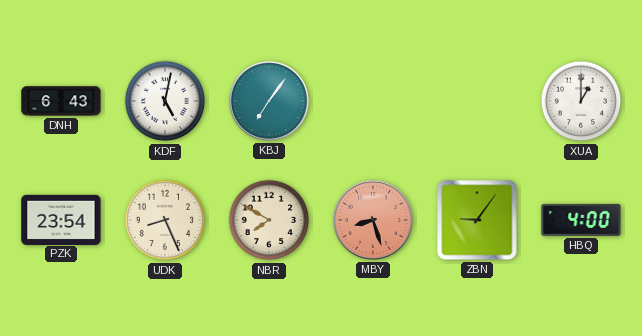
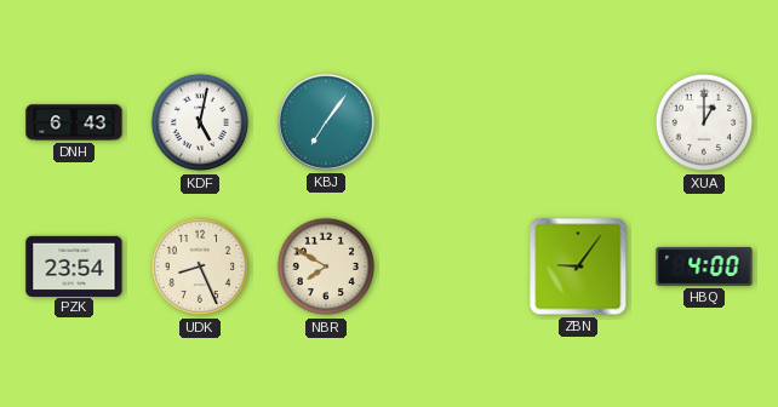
MBY: 8:27 -> none (373, 220)
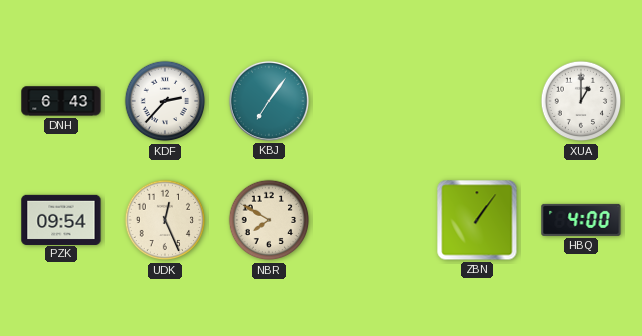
KDF: 5:02 -> 2:37 (165, 101)
PZK: 23:54 -> 09:54 (61, 219)
UDK: 8:26 -> 12:26 (165, 220)
ZBN: 9:06 -> 1:06 (477, 220)
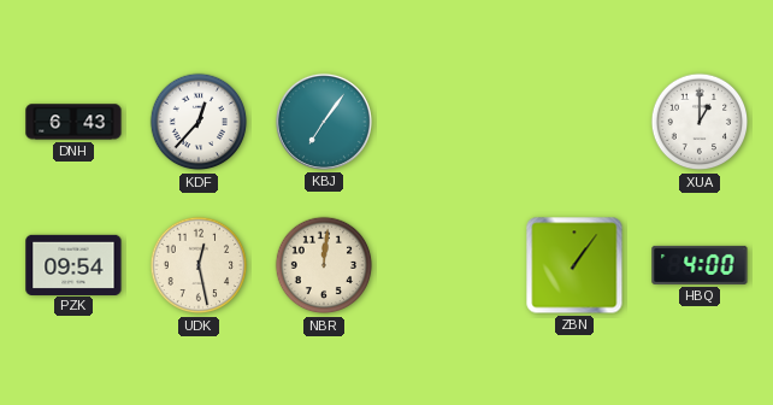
KDF: 2:37 -> 12:37 (199, 122)
UDK: 12:26 -> 12:28 (199, 265)
NBR: 7:50 -> 12:01 (324, 265)
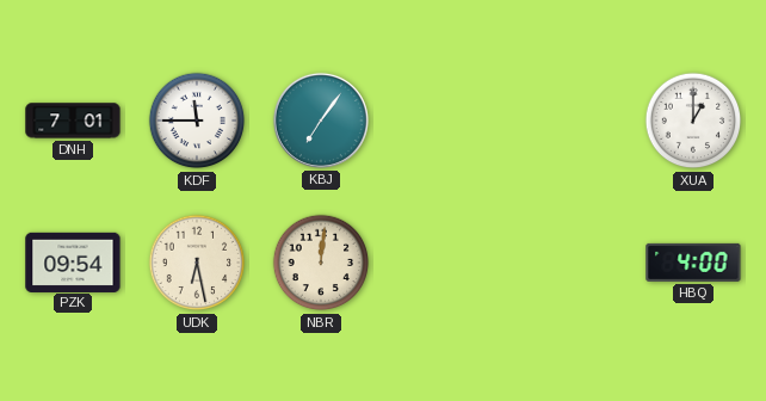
DNH: 6:43 -> 7:01 (73, 121)
KDF: 12:37 -> 11:45 (197, 121)
UDK: 12:28 -> 6:28 (197, 263)
ZBN: 1:06 -> none (574, 265)
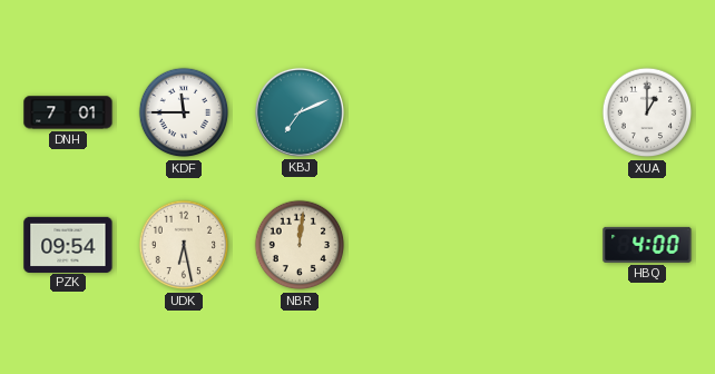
KBJ: 7:06 -> 7:11 (300, 112)
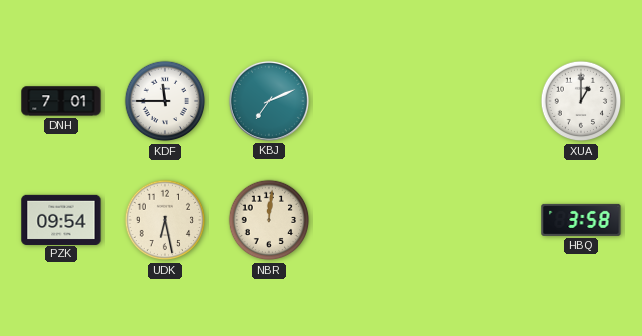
HBQ: 4:00 -> 3:58 (581, 220)
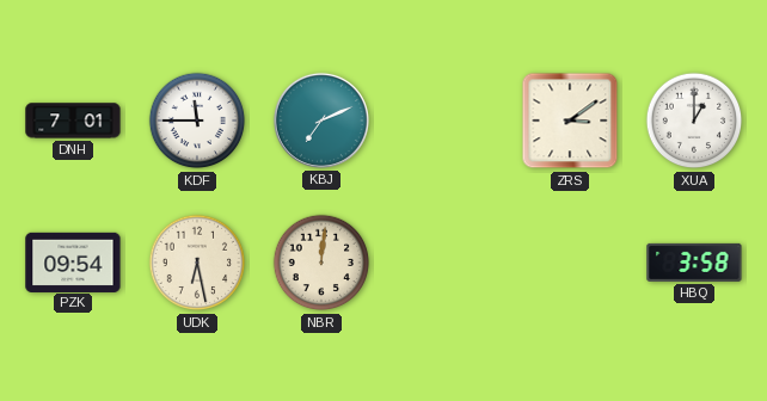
ZRS: none -> 3:09 (570, 121)
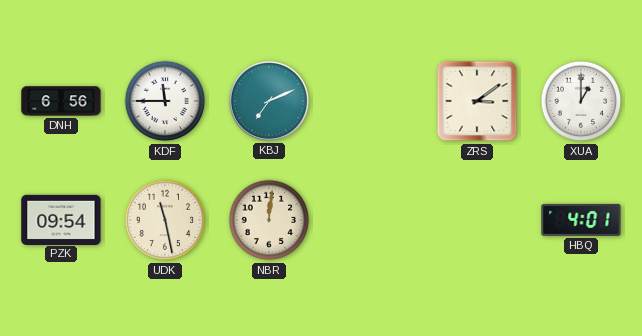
DNH: 7:01 -> 6:56 (61, 101)
UDK: 6:28 -> 11:28 (165, 220)
HBQ: 3:58 -> 4:01 (581, 220)
